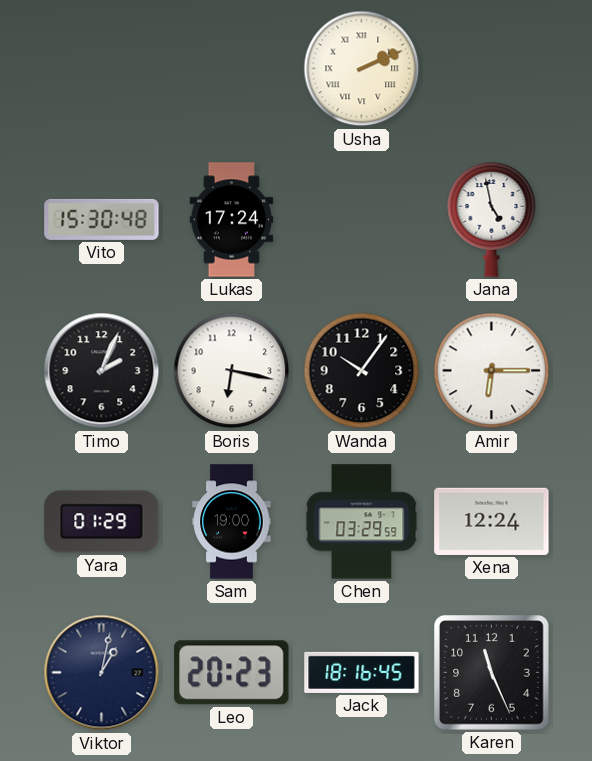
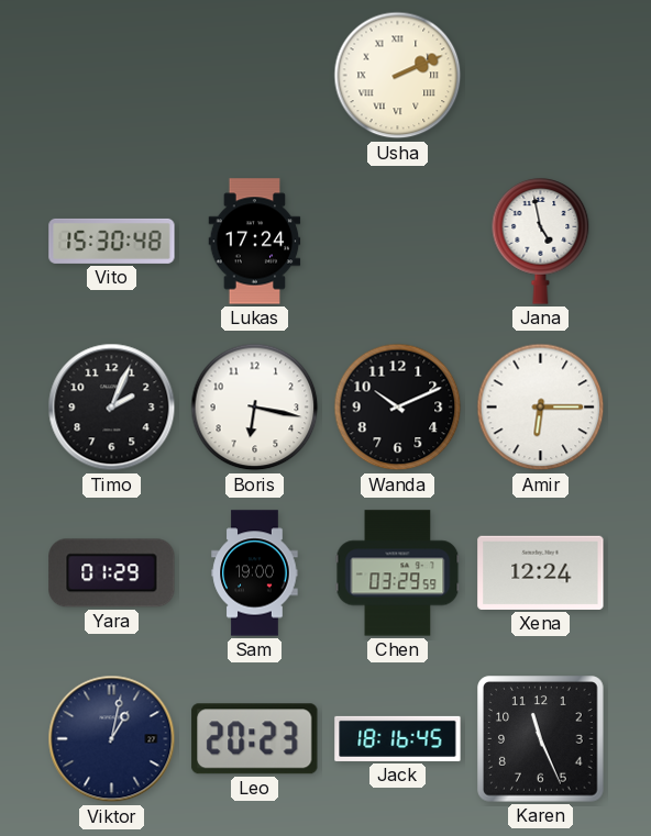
Wanda: 10:06 -> 10:11 (398, 408)
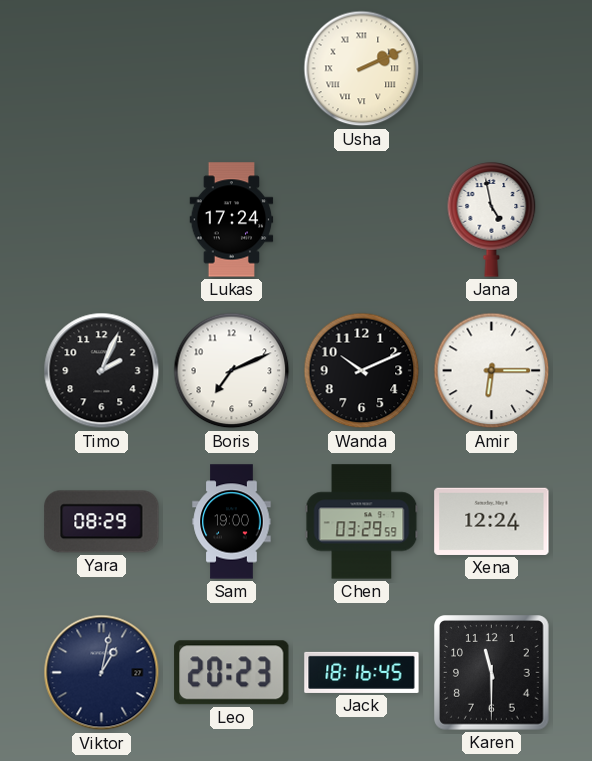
Vito: 15:30 -> none (112, 241)
Boris: 6:17 -> 7:11 (232, 371)
Yara: 01:29 -> 08:29 (102, 522)
Karen: 11:26 -> 11:30 (492, 673)
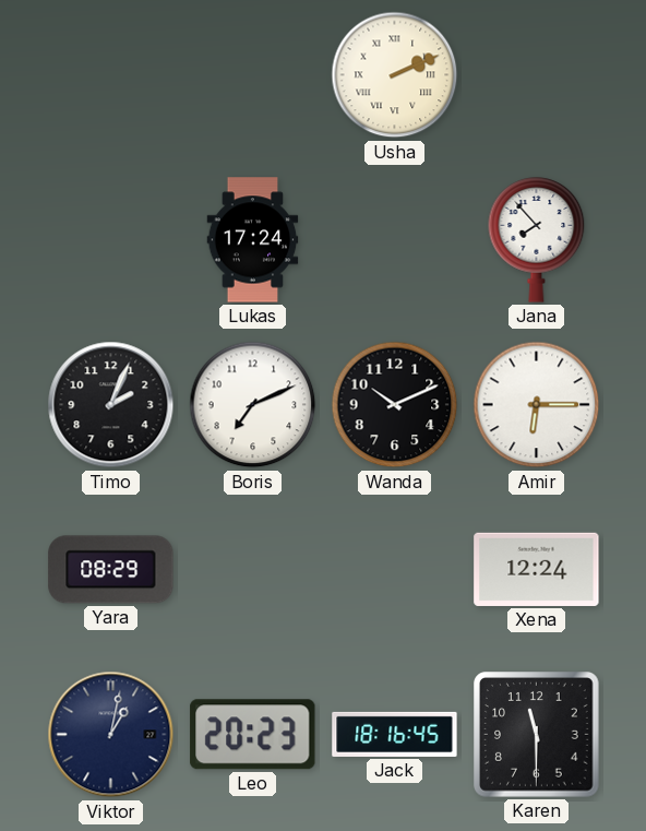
Jana: 4:58 -> 7:53 (537, 240)
Sam: 19:00 -> none (232, 522)
Chen: 03:29 -> none (362, 522)
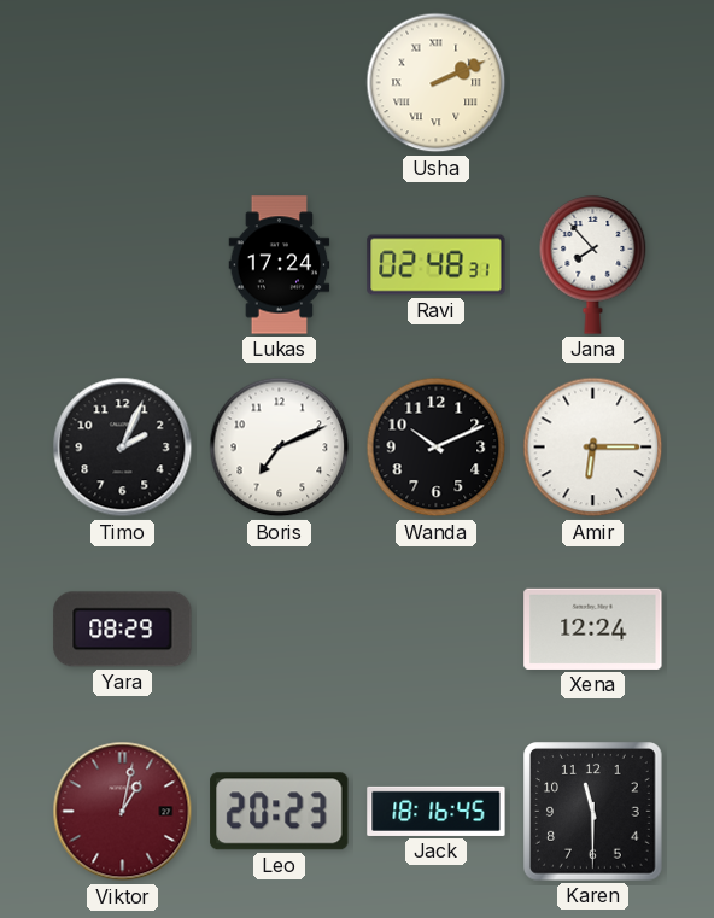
Ravi: none -> 02:48 (437, 265)
Viktor dial: navy -> burgundy (123, 812)
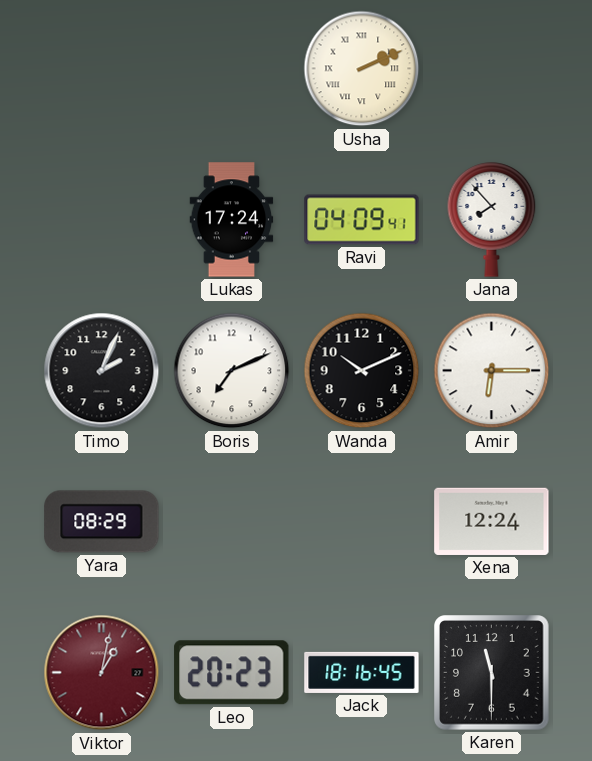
Ravi: 02:48 -> 04:09 (362, 220)
